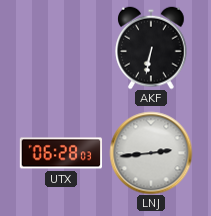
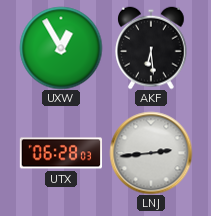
UXW: none -> 12:55 (61, 48)
AKF: 6:32 -> 6:29 (151, 48)
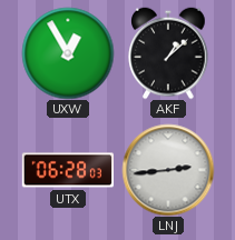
AKF: 6:29 -> 1:08 (168, 53)
